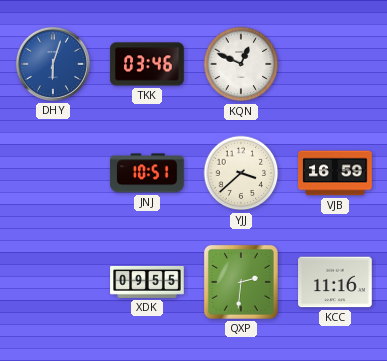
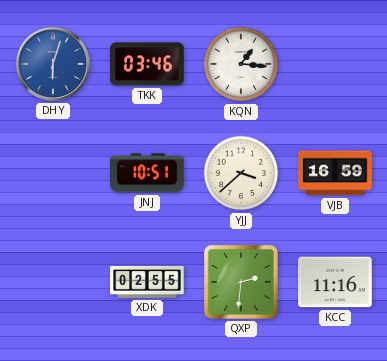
KQN: 12:49 -> 1:16 (241, 64)
XDK: 09:55 -> 02:55 (147, 282)
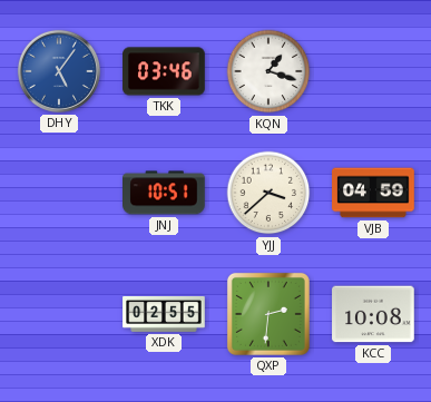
DHY: 6:03 -> 5:06 (59, 71)
KQN: 1:16 -> 1:18 (268, 71)
VJB: 16:59 -> 04:59 (373, 193)
KCC: 11:16 -> 10:08 (373, 314)
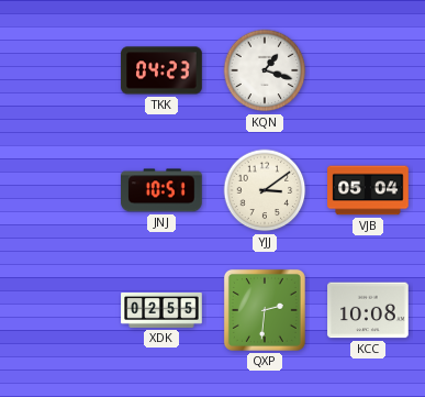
DHY: 5:06 -> none (59, 71)
TKK: 03:46 -> 04:23 (161, 70)
YJJ: 3:38 -> 3:09 (265, 190)
VJB: 04:59 -> 05:04 (368, 190)
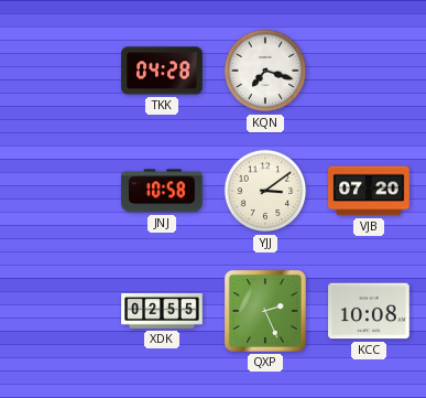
TKK: 04:23 -> 04:28 (162, 71)
KQN: 1:18 -> 7:18 (265, 71)
JNJ: 10:51 -> 10:58 (163, 191)
VJB: 05:04 -> 07:20 (369, 191)
QXP: 2:31 -> 2:26 (265, 311)
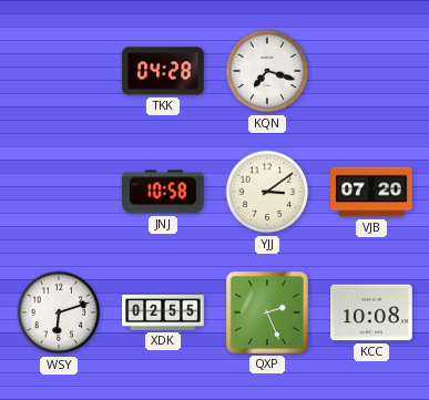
WSY: none -> 6:12 (59, 312)
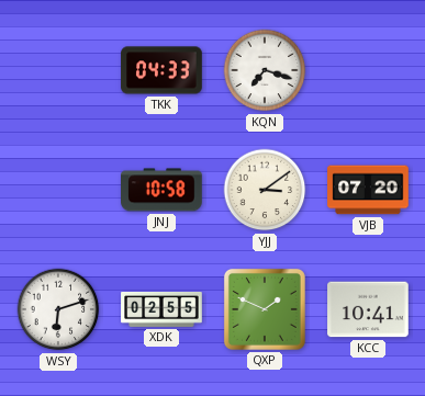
TKK: 04:28 -> 04:33 (161, 70)
QXP: 2:26 -> 1:49 (265, 309)
KCC: 10:08 -> 10:41 (368, 309)
